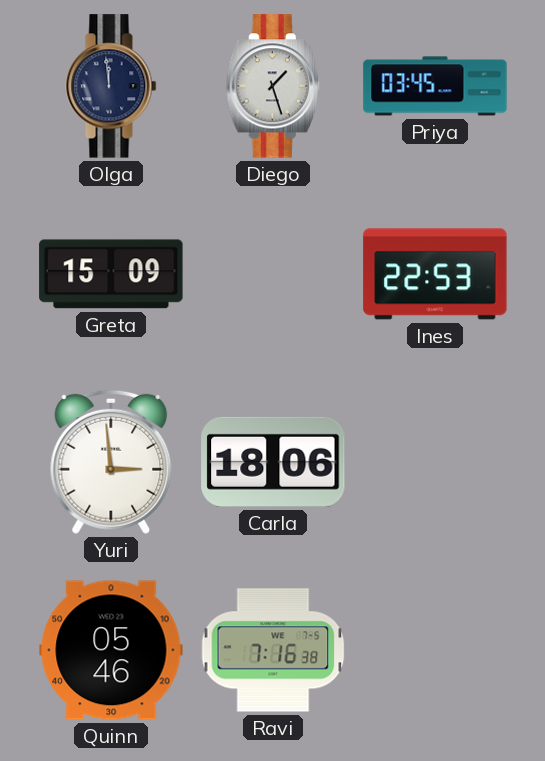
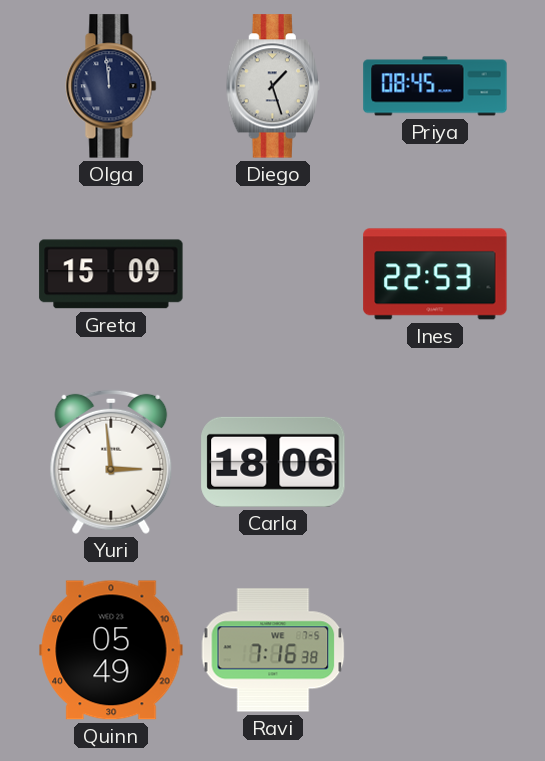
Priya: 03:45 -> 08:45 (435, 86)
Quinn: 05:46 -> 05:49 (111, 650)
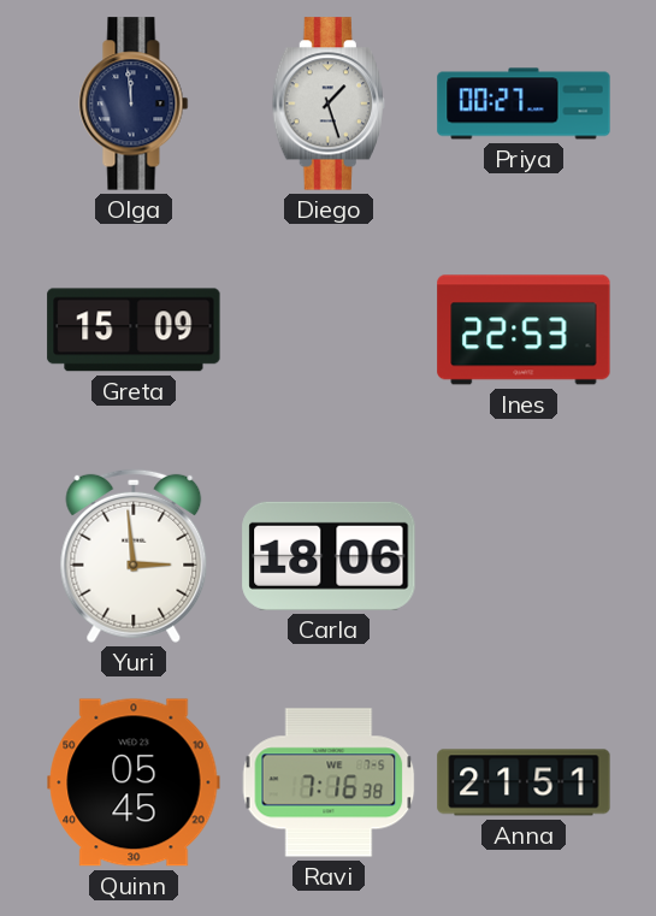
Priya: 08:45 -> 00:27 (524, 104)
Quinn: 05:49 -> 05:45 (134, 782)
Anna: none -> 21:51 (524, 782)
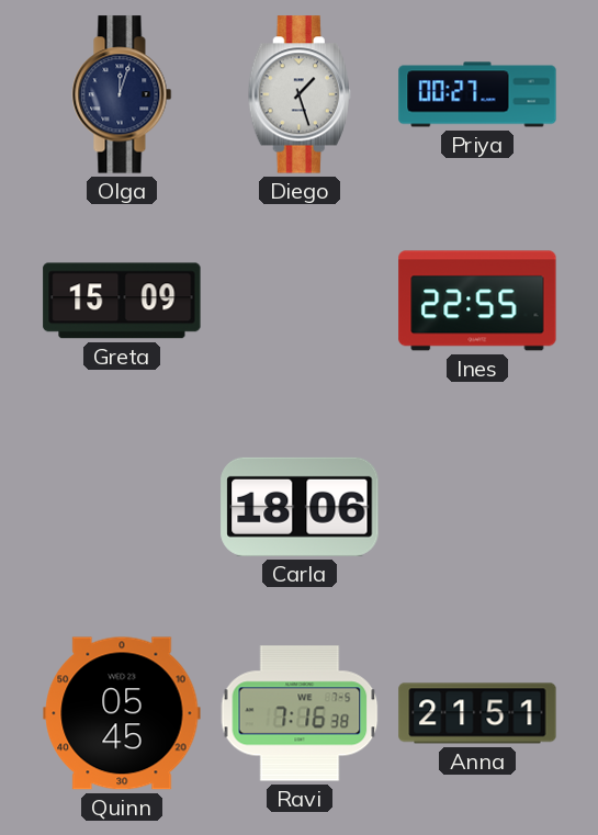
Olga: 11:59 -> 12:03 (122, 94)
Ines: 22:53 -> 22:55 (477, 301)
Yuri: 2:59 -> none (134, 556)
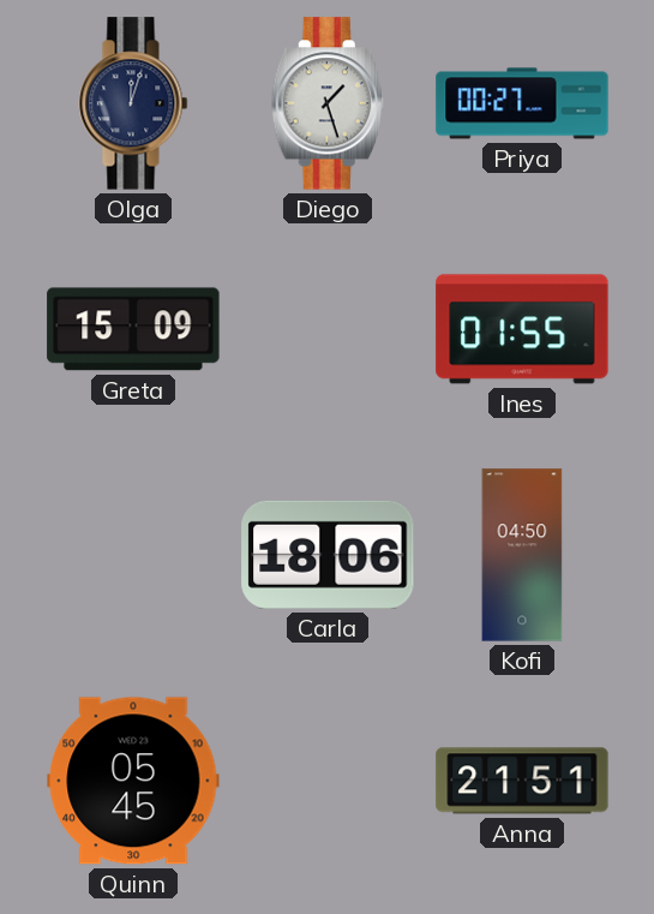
Ines: 22:55 -> 01:55 (522, 329)
Kofi: none -> 04:50 (522, 555)
Ravi: 7:16 -> none (300, 713)
